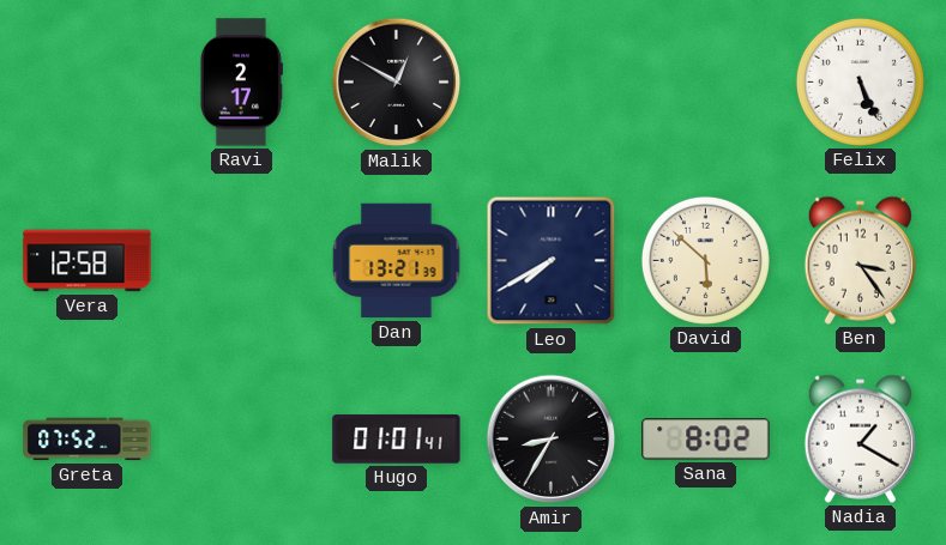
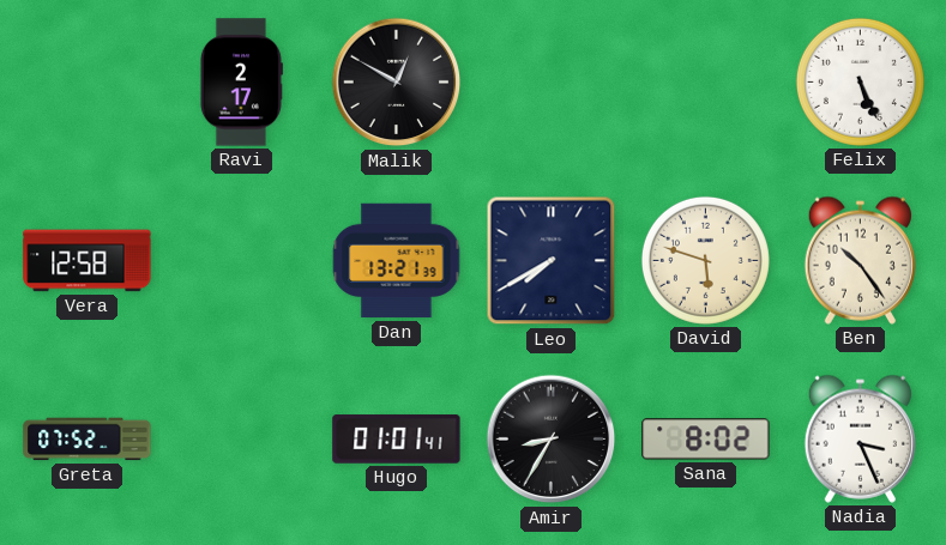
David: 5:52 -> 5:48 (705, 260)
Ben: 3:24 -> 10:24 (860, 260)
Nadia: 1:20 -> 3:26 (860, 438)
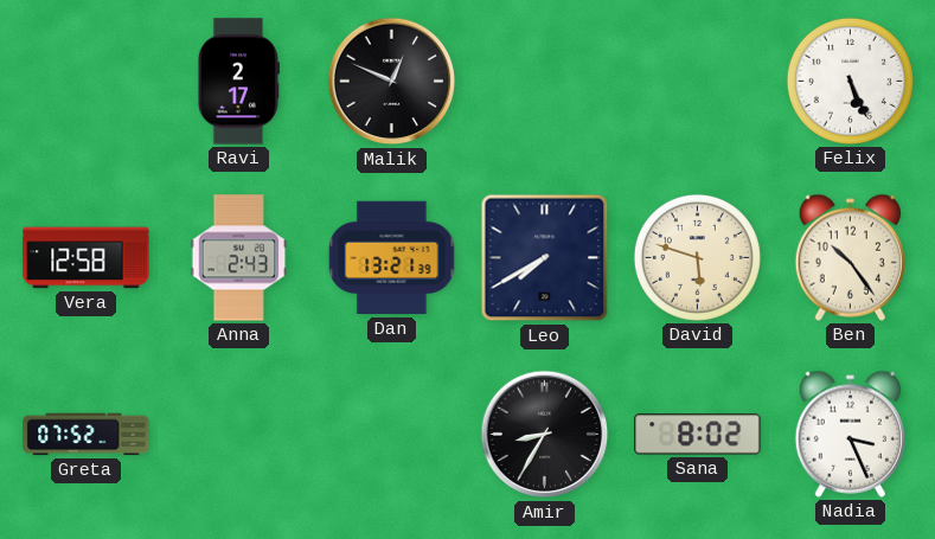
Malik: 12:50 -> 12:49 (392, 82)
Anna: none -> 2:43 (239, 258)
Hugo: 01:01 -> none (397, 440)
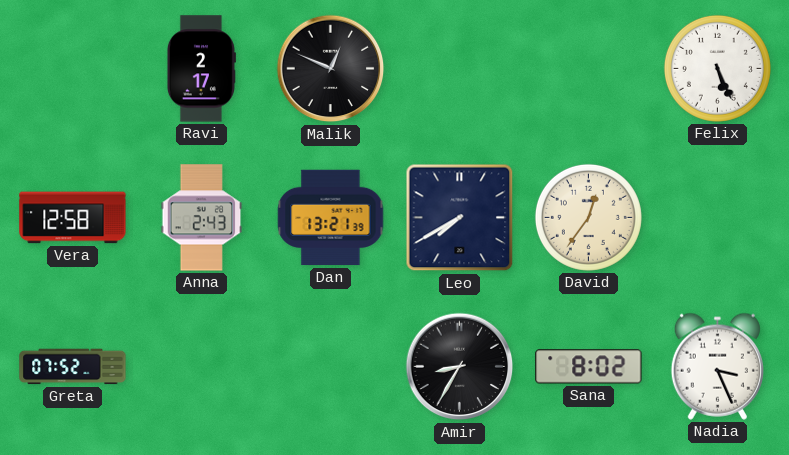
David: 5:48 -> 12:36 (588, 217)
Ben: 10:24 -> none (850, 257)
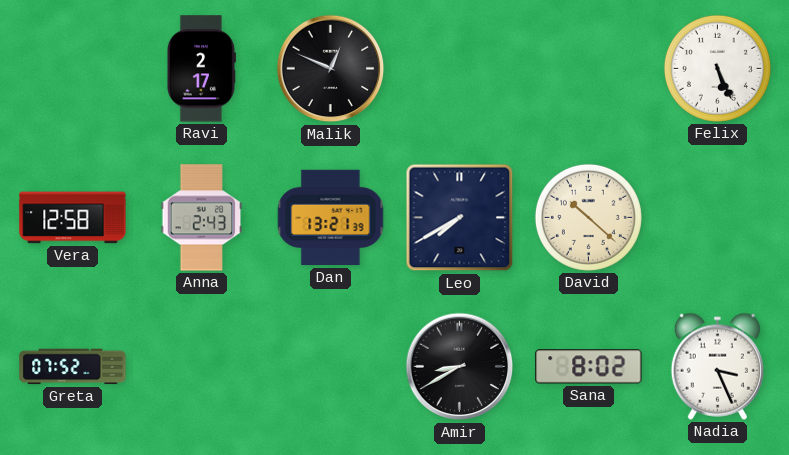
David: 12:36 -> 10:22 (588, 217)
Amir: 8:35 -> 8:40 (460, 367)
